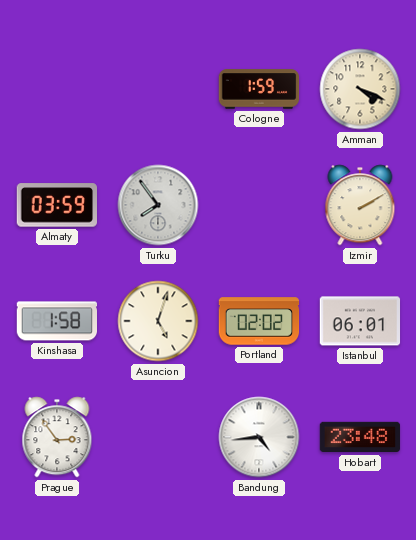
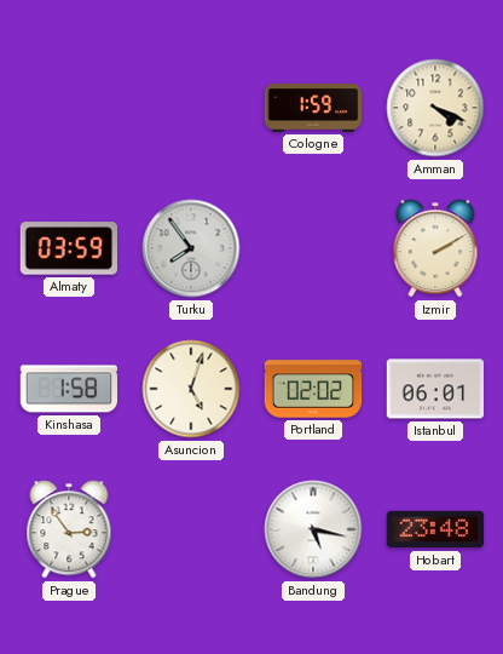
Bandung: 4:44 -> 5:17 (313, 529)
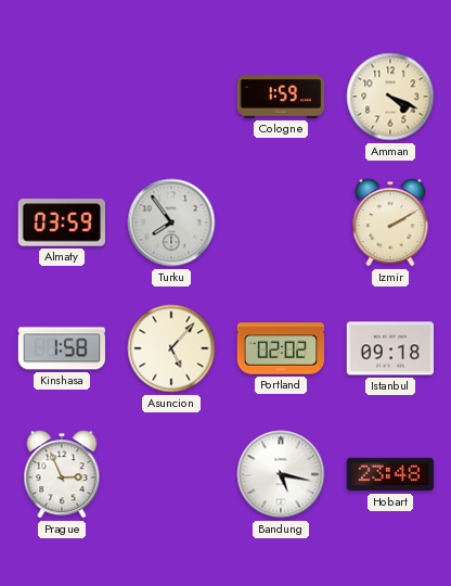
Asuncion: 5:03 -> 5:07 (171, 348)
Istanbul: 06:01 -> 09:18 (390, 348)
Prague: 2:54 -> 2:56 (62, 474)
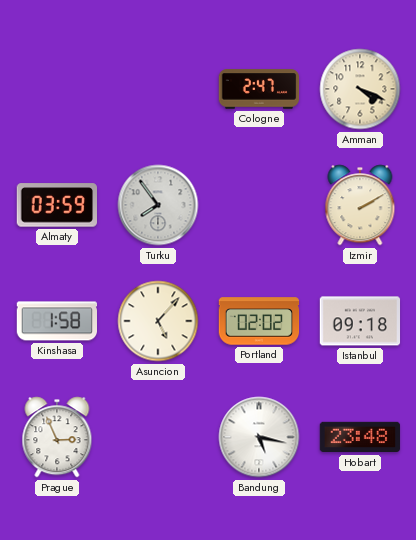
Cologne: 1:59 -> 2:47 (259, 89)
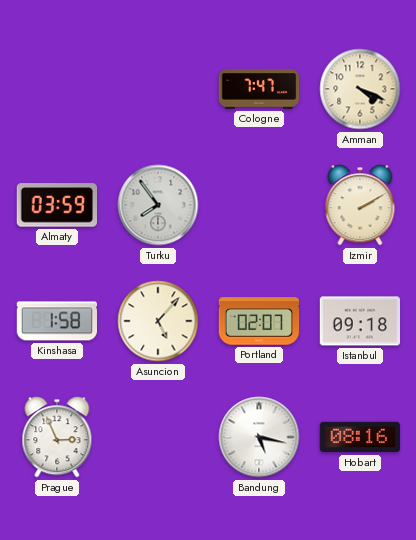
Cologne: 2:47 -> 7:47 (259, 89)
Portland: 02:02 -> 02:07 (259, 321)
Hobart: 23:48 -> 08:16 (360, 437)
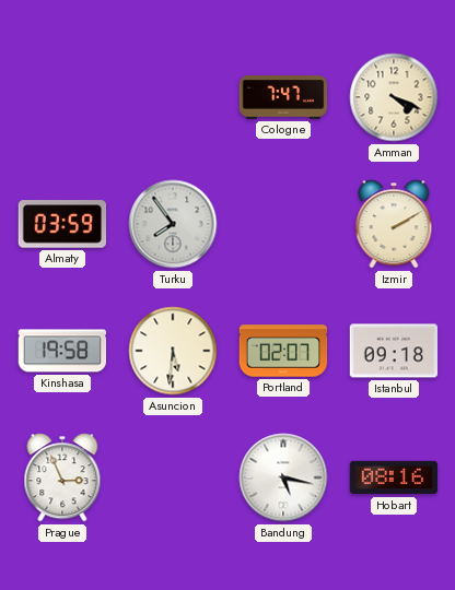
Kinshasa: 1:58 -> 19:58 (62, 351)
Asuncion: 5:07 -> 5:31 (173, 351)
